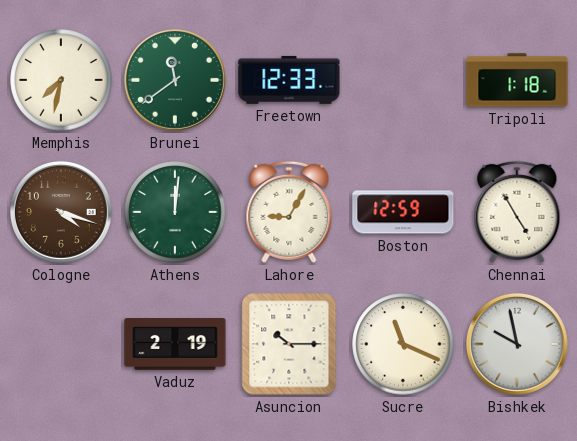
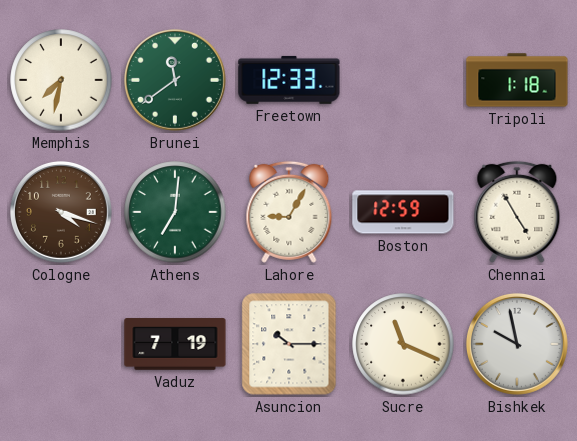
Athens: 12:01 -> 7:01 (175, 212)
Vaduz: 2:19 -> 7:19 (175, 344)
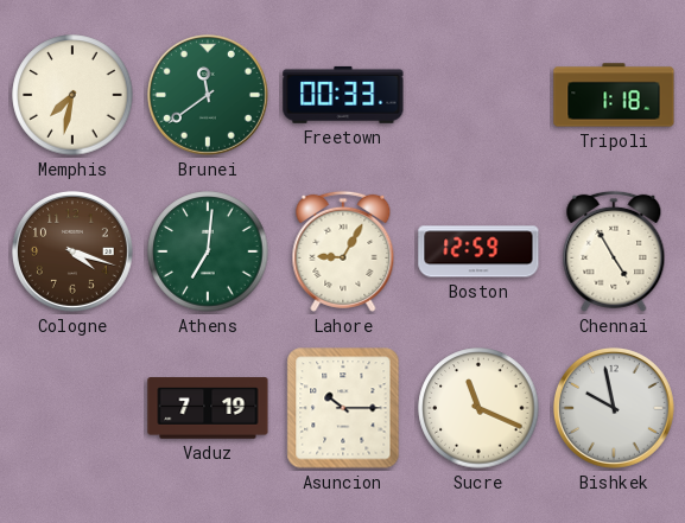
Freetown: 12:33 -> 00:33 (343, 95)
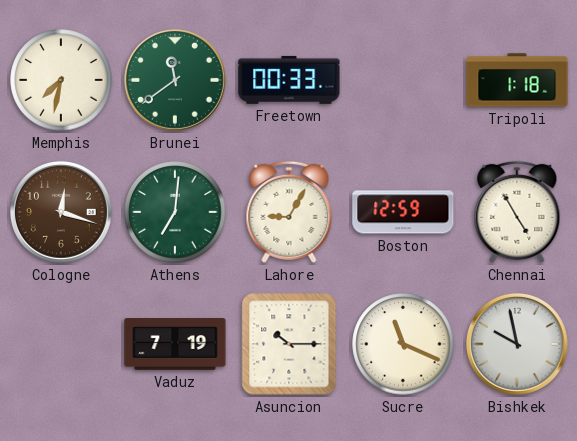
Cologne: 4:18 -> 12:18 (61, 212)
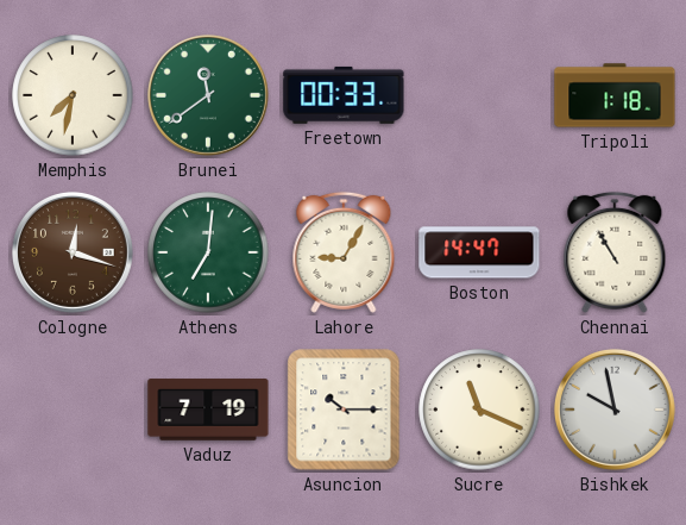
Boston: 12:59 -> 14:47 (479, 252)
Chennai: 4:55 -> 10:55 (615, 252)
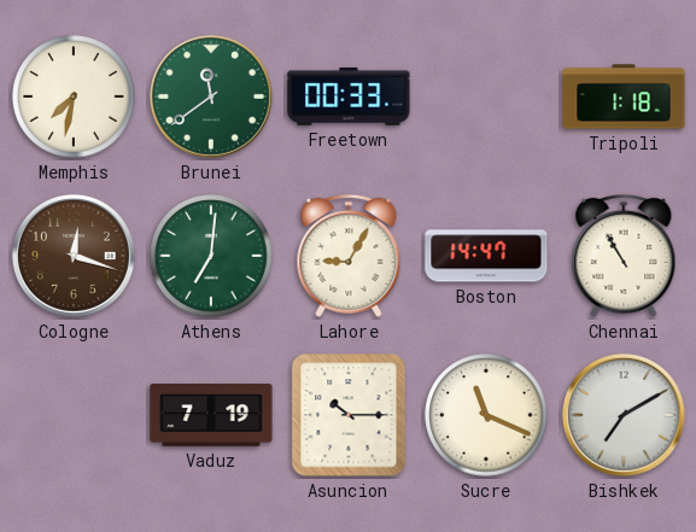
Bishkek: 9:58 -> 7:10 (624, 415)
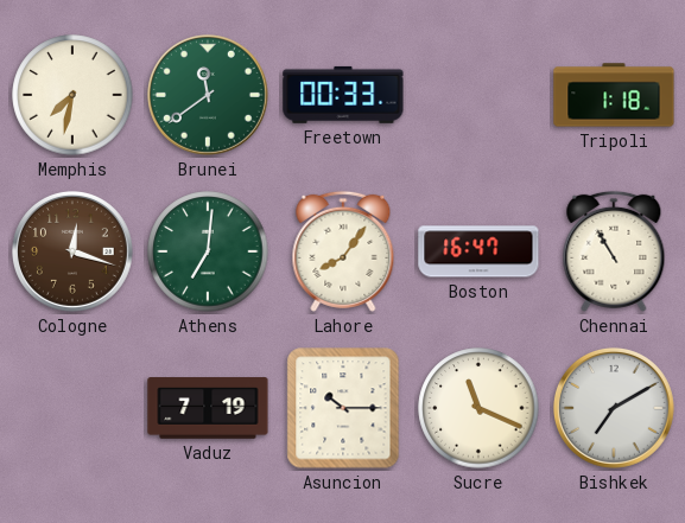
Lahore: 9:05 -> 8:06 (343, 251)
Boston: 14:47 -> 16:47 (478, 251)
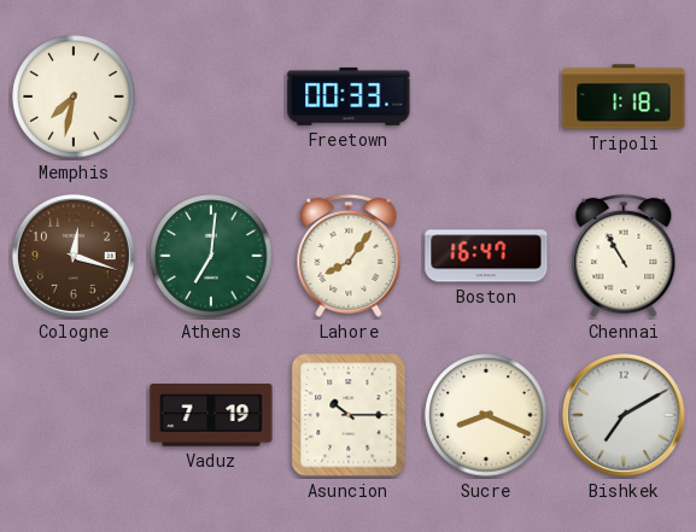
Brunei: 11:39 -> none (208, 95)
Sucre: 11:19 -> 8:19 (486, 415)
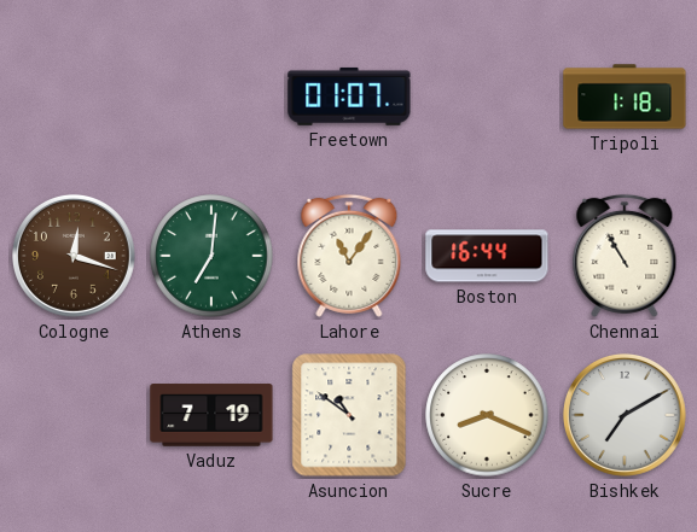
Memphis: 7:32 -> none (74, 97)
Freetown: 00:33 -> 01:07 (349, 97)
Lahore: 8:06 -> 11:06 (349, 256)
Boston: 16:47 -> 16:44 (487, 256)
Asuncion: 10:15 -> 10:51 (349, 415)
